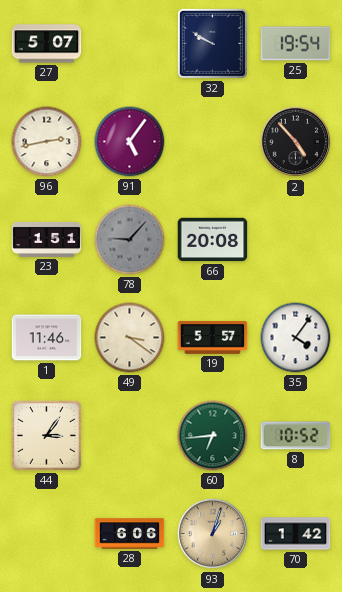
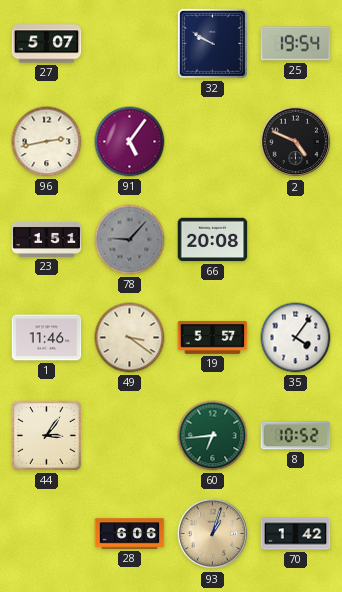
2: 4:53 -> 4:49 (296, 142)
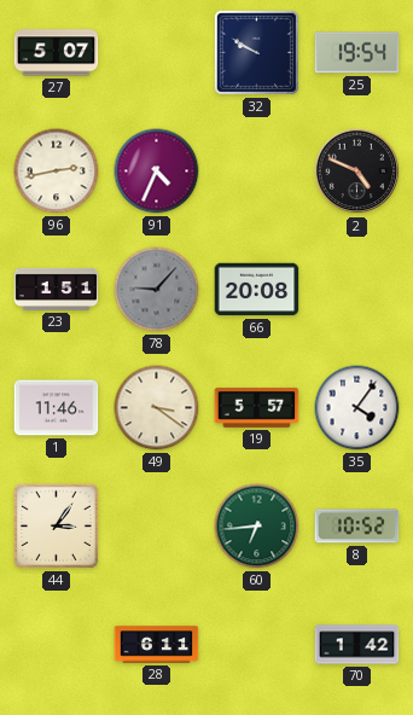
91: 5:06 -> 4:34 (157, 172)
28: 6:06 -> 6:11 (157, 645)
93: 1:03 -> none (213, 534)
